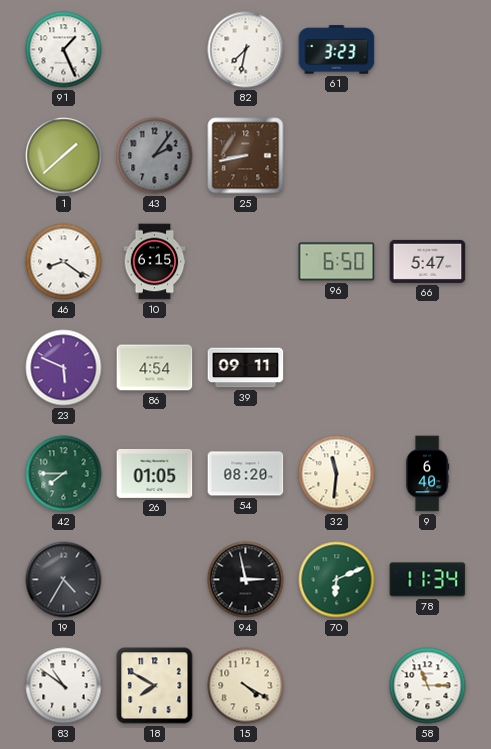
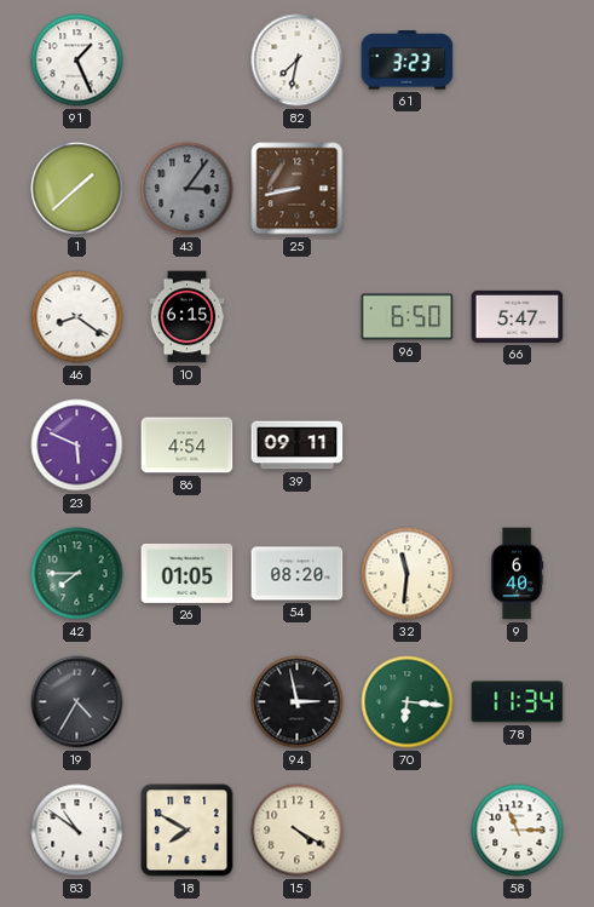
43: 2:06 -> 3:06 (188, 189)
70: 6:11 -> 6:16 (408, 702)
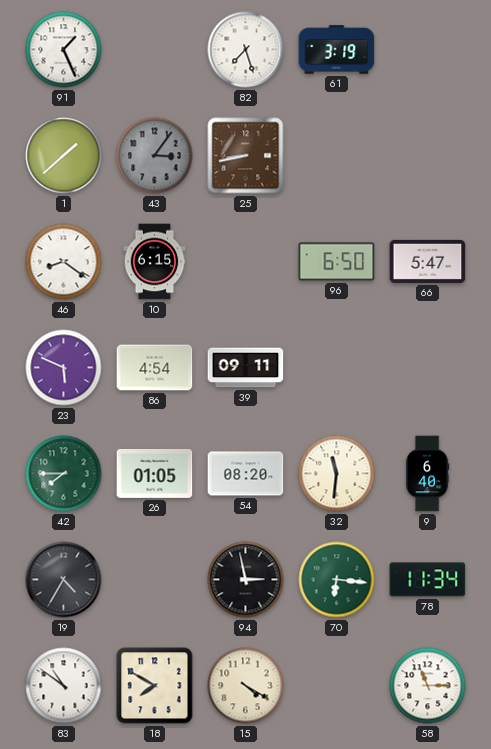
82: 7:32 -> 7:27 (246, 50)
61: 3:23 -> 3:19 (337, 50)
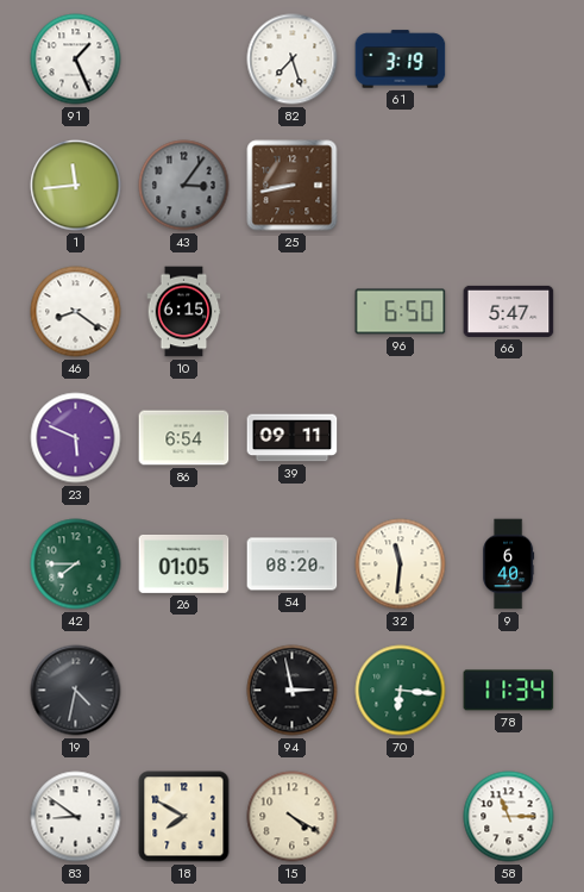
1: 1:38 -> 11:44 (76, 186)
86: 4:54 -> 6:54 (184, 438)
19: 4:35 -> 4:32 (76, 691)
83: 10:51 -> 8:51 (76, 817)
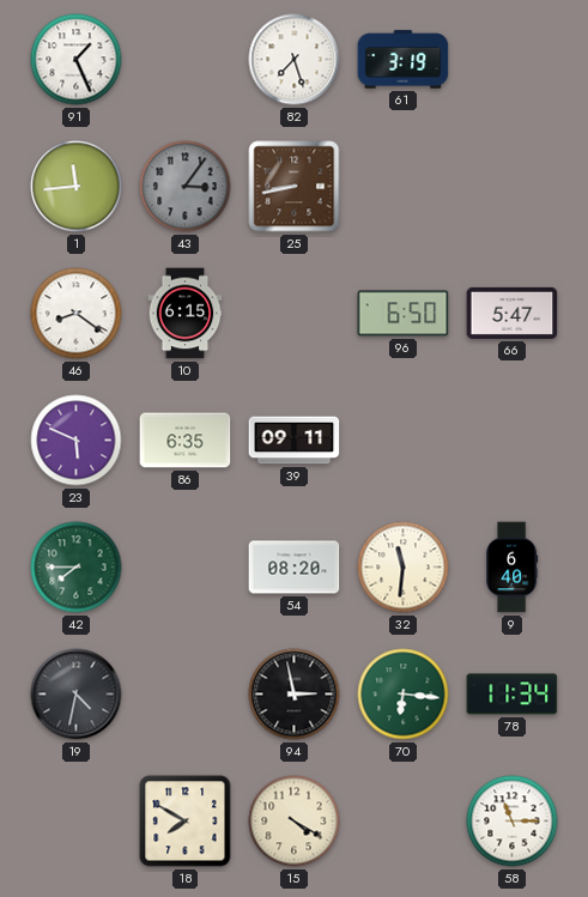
86: 6:54 -> 6:35 (186, 441)
26: 01:05 -> none (184, 563)
83: 8:51 -> none (76, 817)
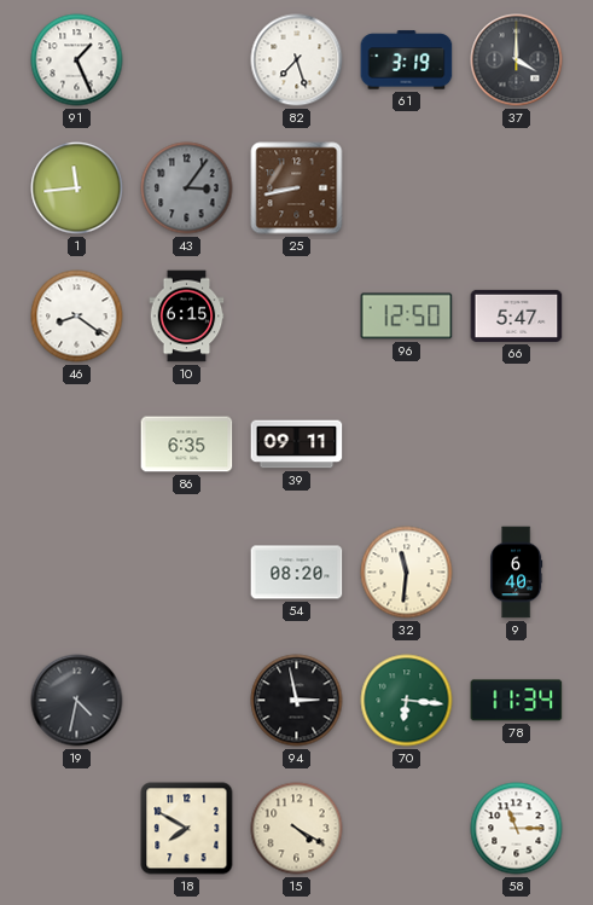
37: none -> 4:00 (517, 60)
96: 6:50 -> 12:50 (407, 317)
23: 5:49 -> none (77, 441)
42: 7:45 -> none (77, 568)
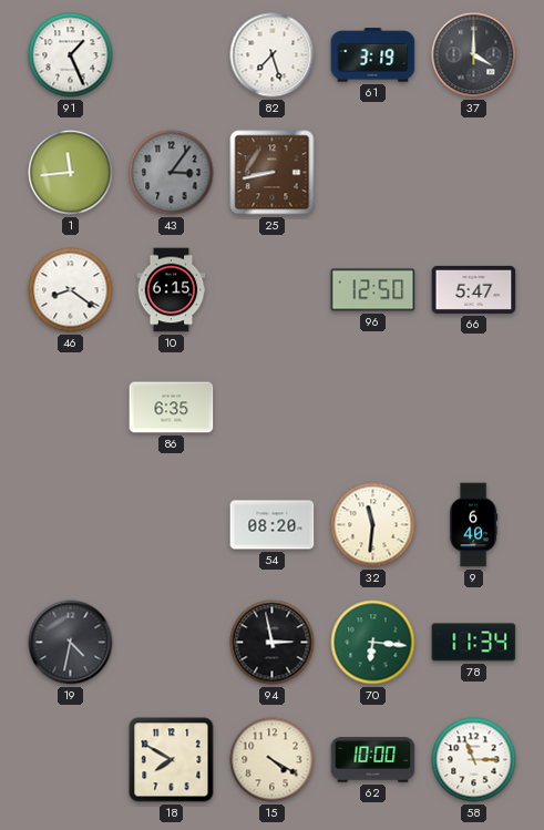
39: 09:11 -> none (297, 445)
62: none -> 10:00 (373, 760)
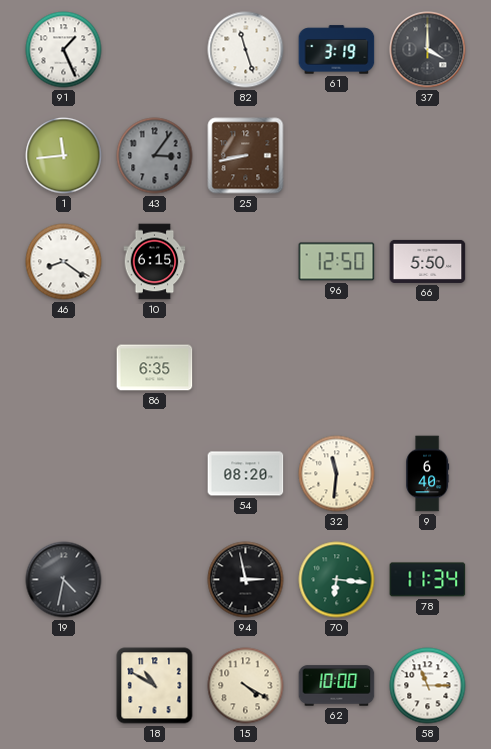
82: 7:27 -> 11:27 (246, 50)
66: 5:47 -> 5:50 (428, 261)
18: 7:50 -> 10:50 (155, 686)
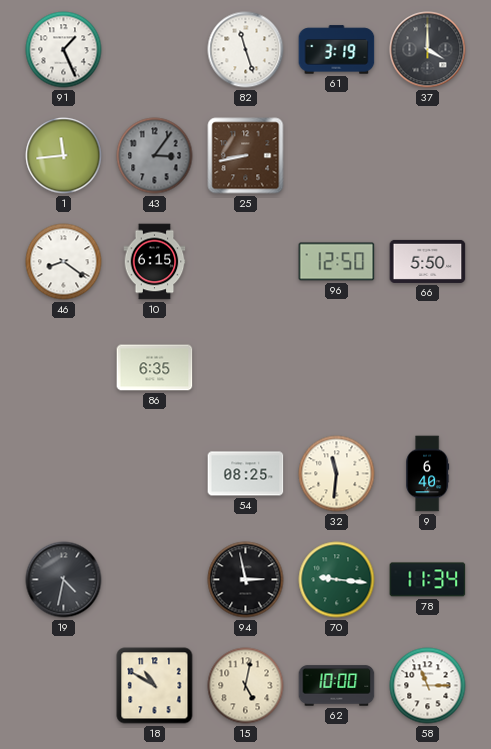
54: 08:20 -> 08:25 (246, 474)
70: 6:16 -> 9:16 (337, 580)
15: 4:20 -> 5:02 (246, 686)
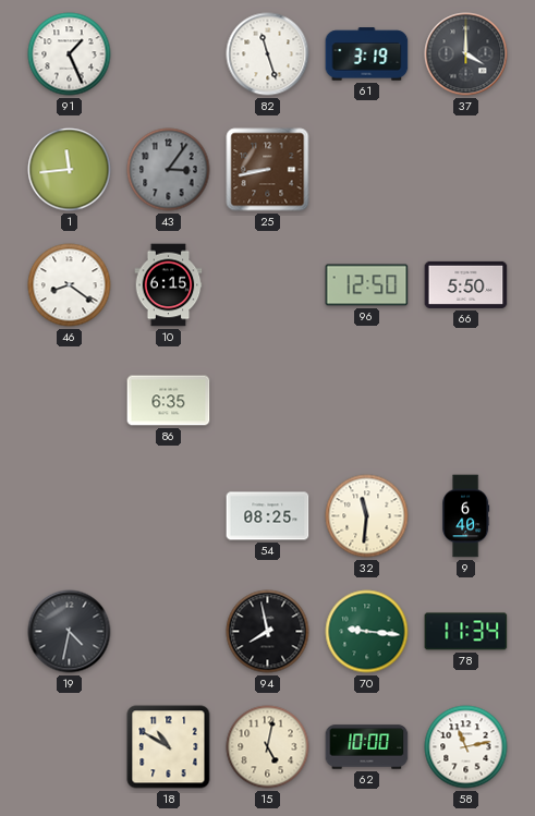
94: 2:58 -> 7:58 (268, 632)
58: 11:15 -> 11:13 (466, 747)
